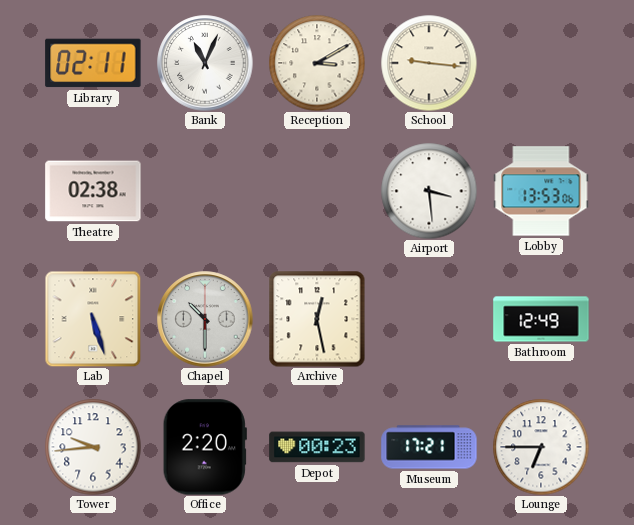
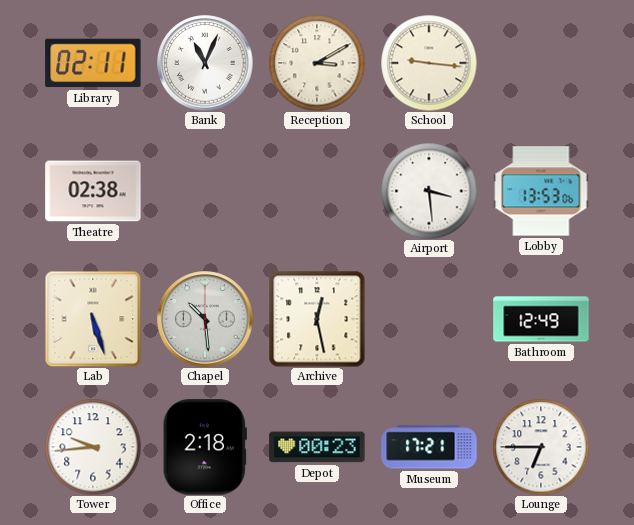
Chapel: 10:30 -> 10:29 (205, 319)
Office: 2:20 -> 2:18 (205, 447)
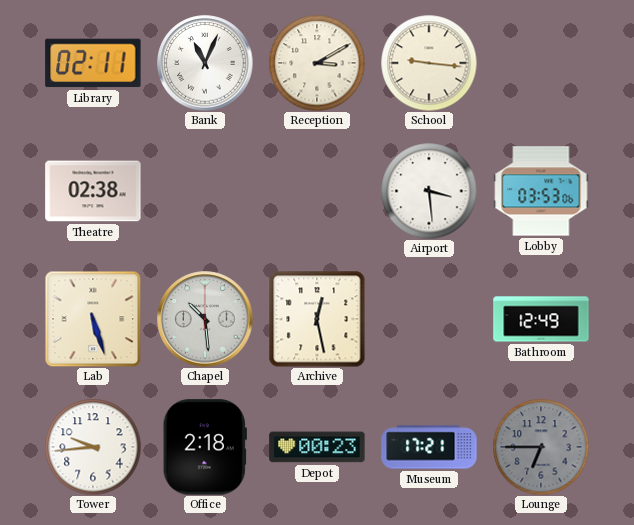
Lobby: 13:53 -> 03:53 (541, 191)
Lounge dial: white -> grey (541, 447)
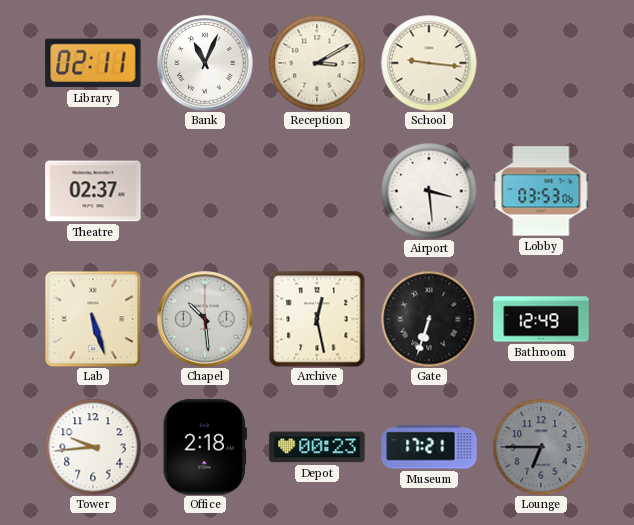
Theatre: 02:38 -> 02:37 (93, 191)
Gate: none -> 6:33 (429, 319)
